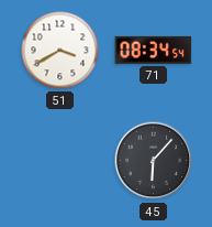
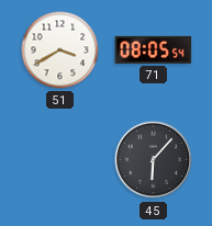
71: 08:34 -> 08:05 (154, 49)
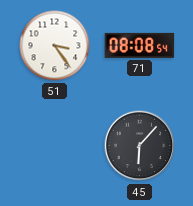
51: 3:40 -> 3:24 (55, 46)
71: 08:05 -> 08:08 (140, 45)
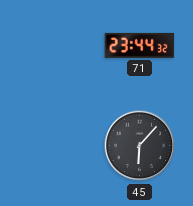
51: 3:24 -> none (55, 46)
71: 08:08 -> 23:44 (140, 45)
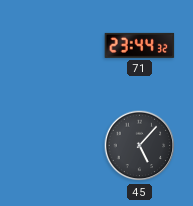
45: 6:07 -> 5:07 (140, 146)
